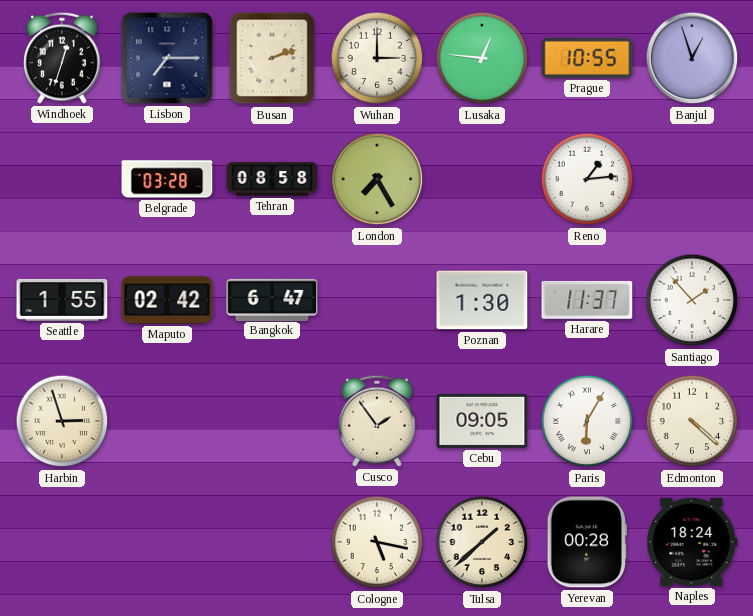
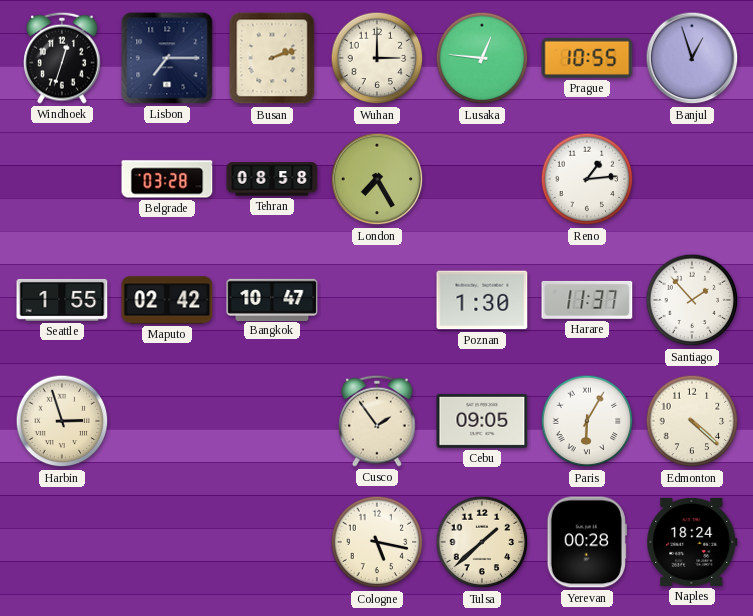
Bangkok: 6:47 -> 10:47 (272, 299)
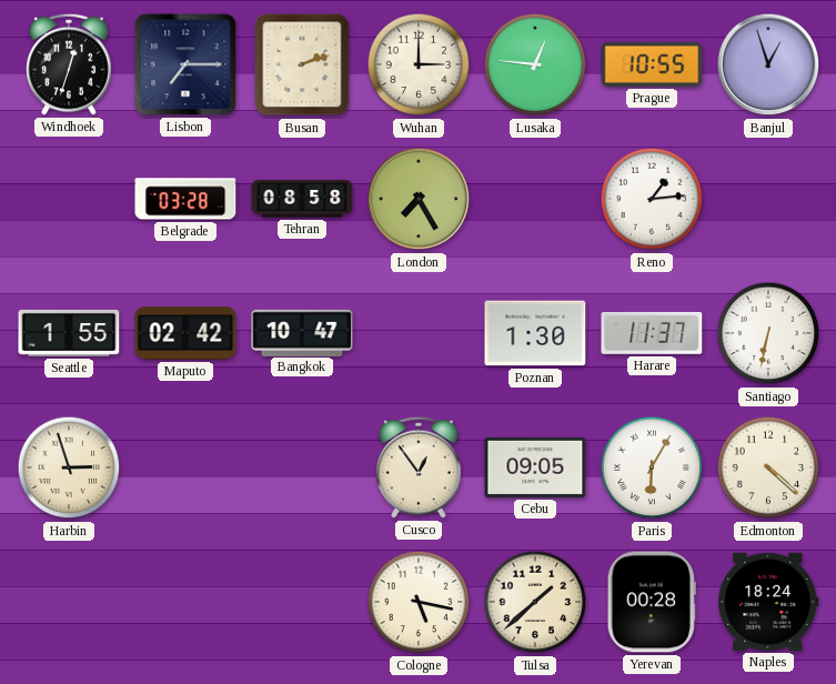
Santiago: 1:53 -> 6:32 (768, 333)
Cusco: 1:54 -> 12:54 (419, 467)
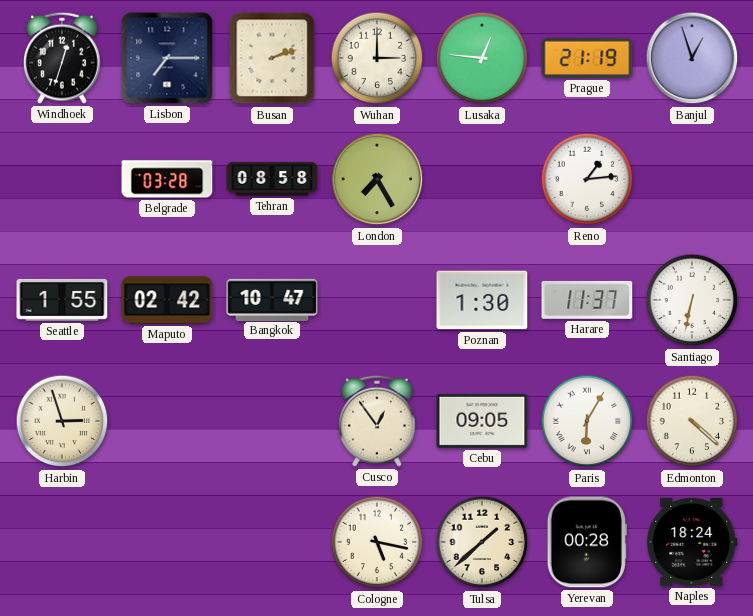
Prague: 10:55 -> 21:19 (587, 58)
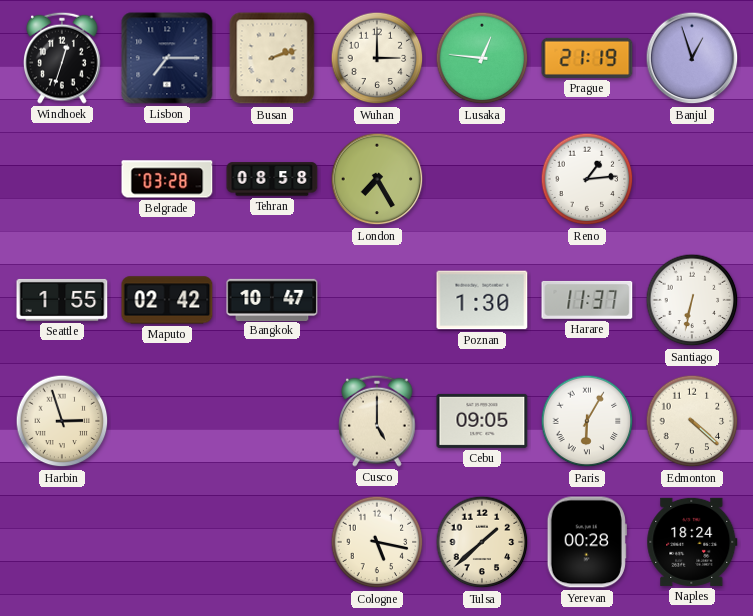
Cusco: 12:54 -> 5:00 (377, 421)
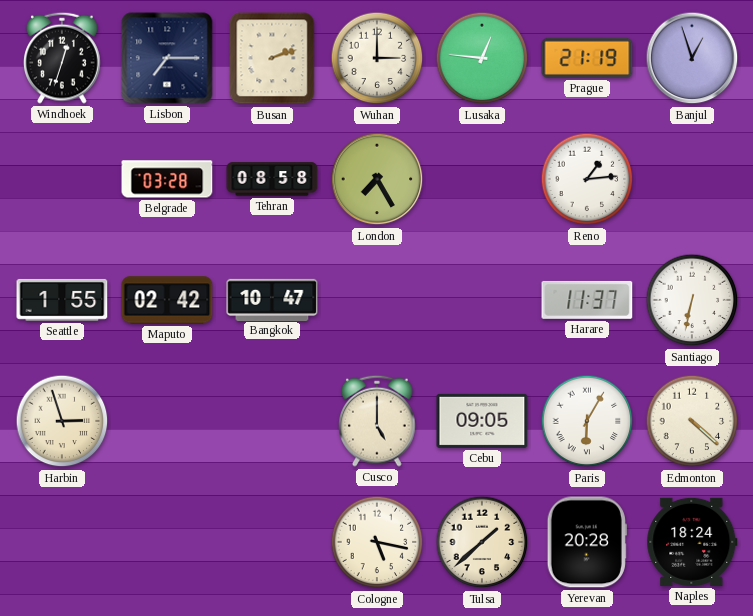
Poznan: 1:30 -> none (482, 300)
Yerevan: 00:28 -> 20:28 (587, 542)
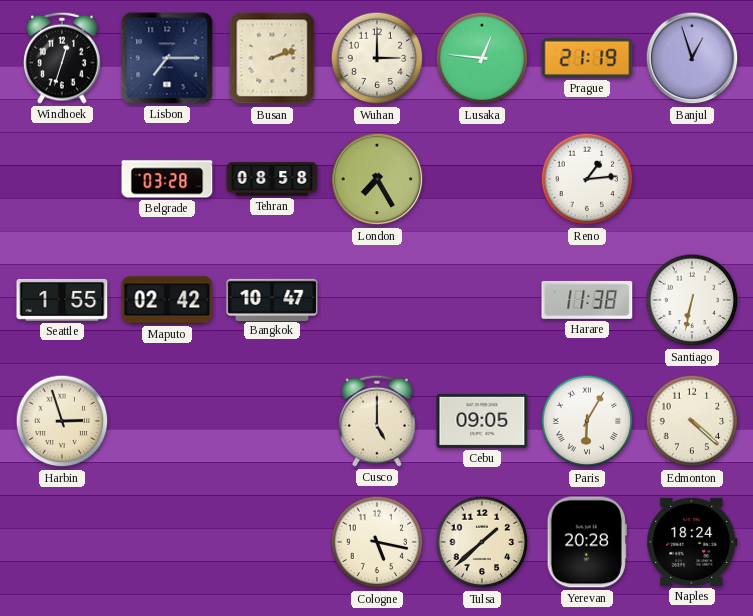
Harare: 11:37 -> 11:38 (587, 300)
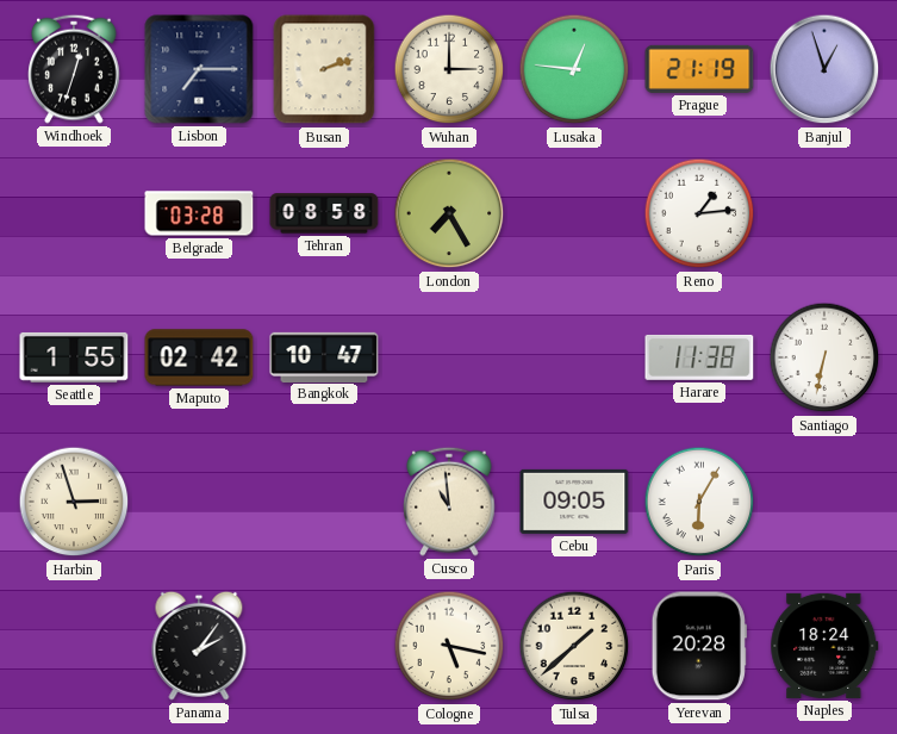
Cusco: 5:00 -> 10:59 (449, 502)
Edmonton: 4:22 -> none (692, 421)
Panama: none -> 2:06 (199, 646)
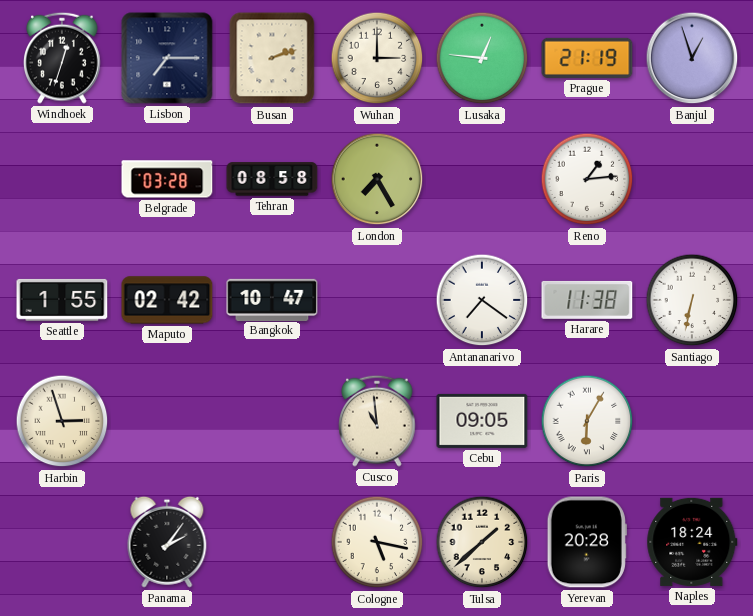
Antananarivo: none -> 7:21 (482, 300)
